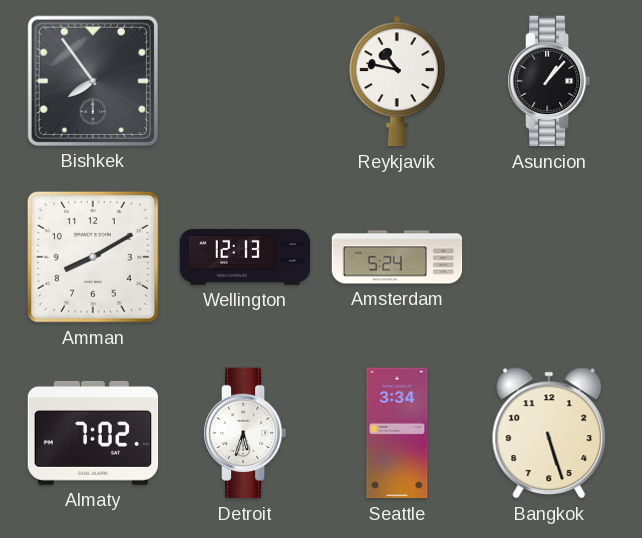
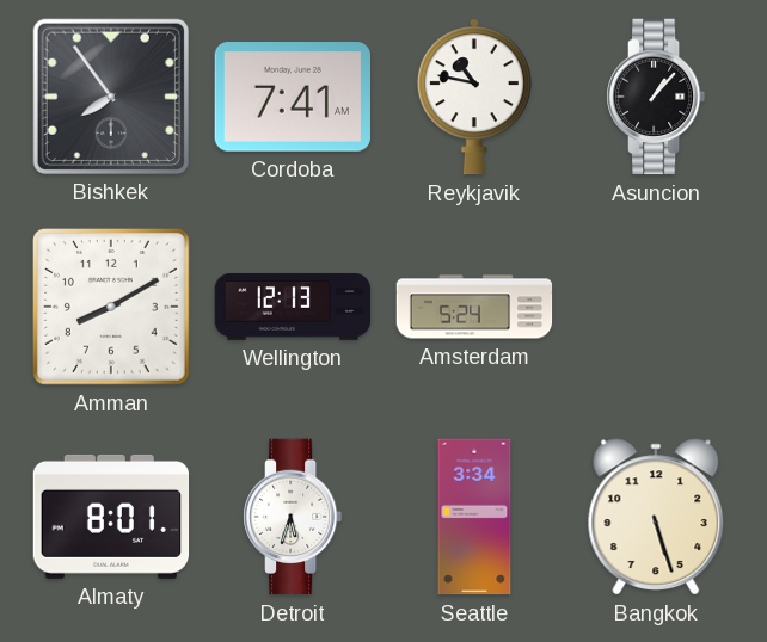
Cordoba: none -> 7:41 (292, 98)
Almaty: 7:02 -> 8:01 (111, 517)
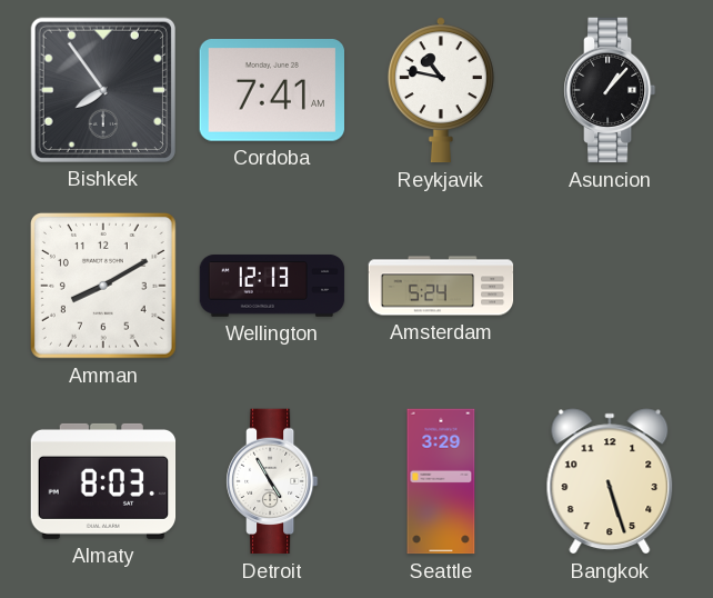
Almaty: 8:01 -> 8:03 (103, 481)
Detroit: 5:33 -> 4:55 (272, 481)
Seattle: 3:34 -> 3:29 (441, 481)
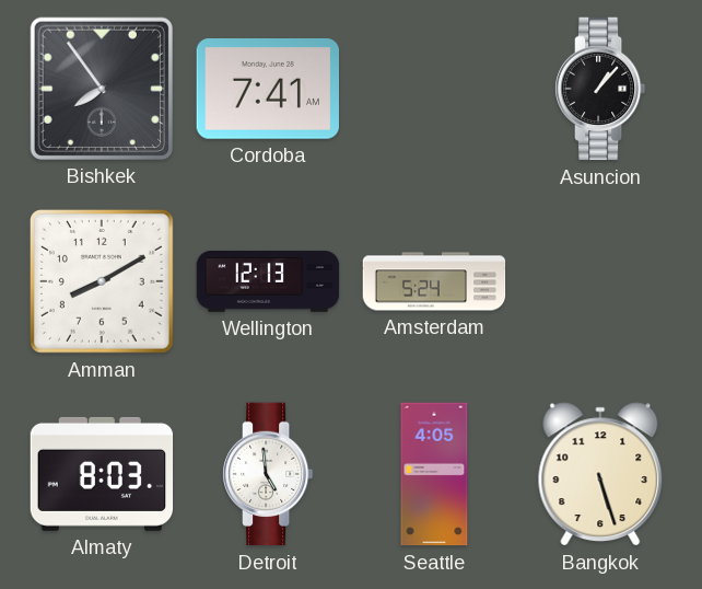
Reykjavik: 10:47 -> none (441, 90)
Detroit: 4:55 -> 4:59 (268, 474)
Seattle: 3:29 -> 4:05 (434, 474)
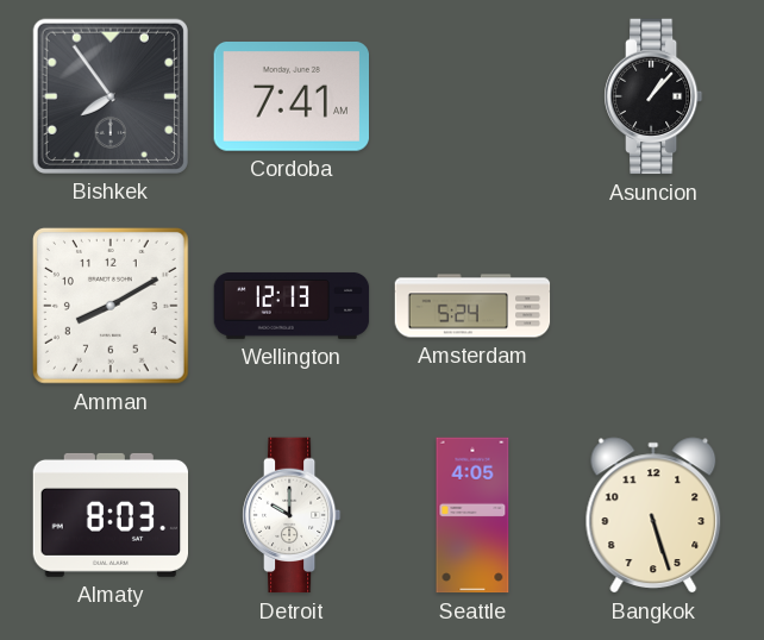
Detroit: 4:59 -> 10:00 (292, 515)
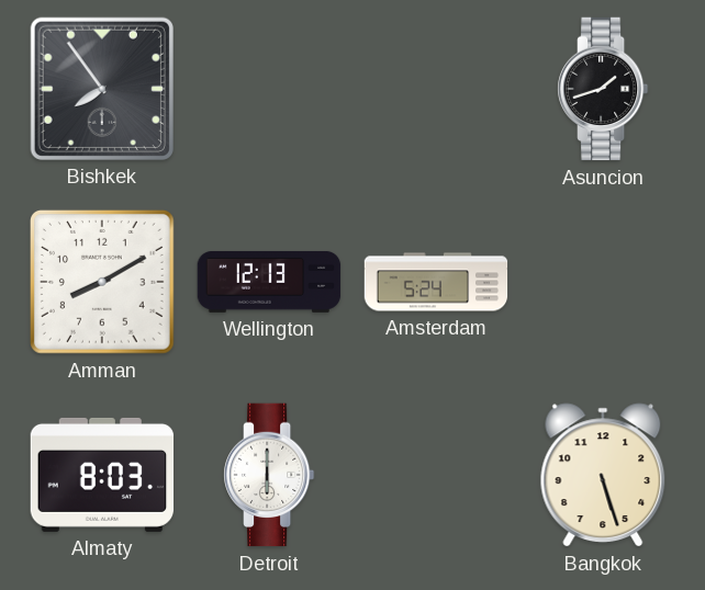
Cordoba: 7:41 -> none (290, 98)
Asuncion: 1:07 -> 1:42 (603, 89)
Detroit: 10:00 -> 6:00 (269, 475)
Seattle: 4:05 -> none (472, 515)
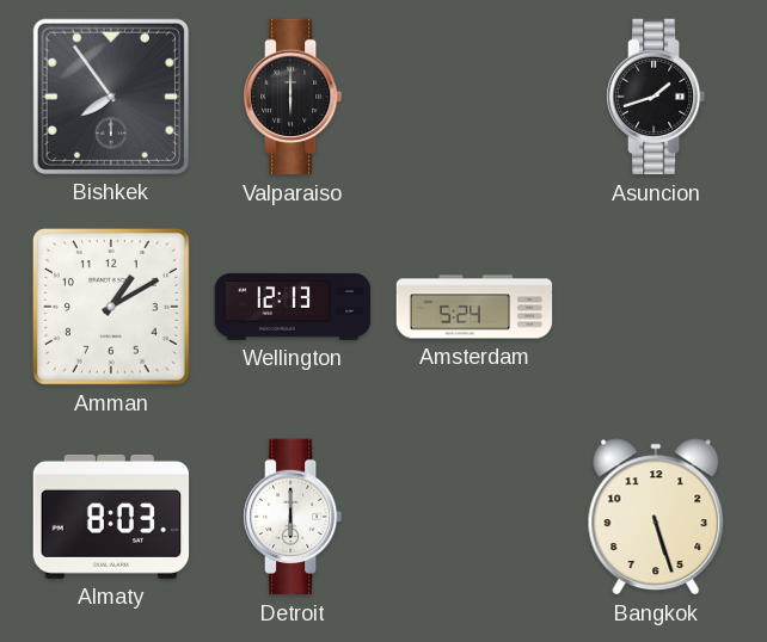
Valparaiso: none -> 6:00 (293, 97)
Amman: 8:10 -> 1:10 (111, 307)
